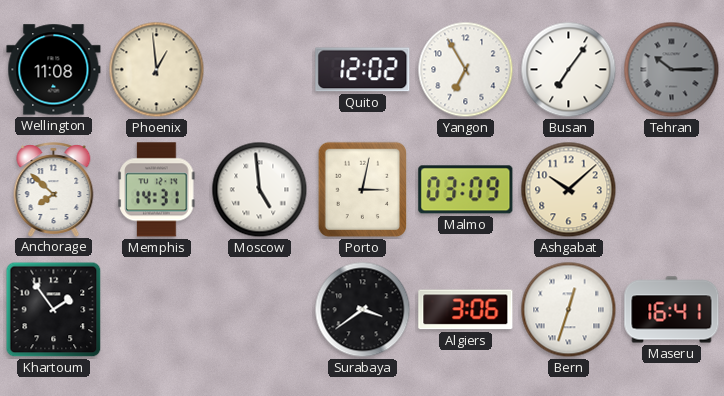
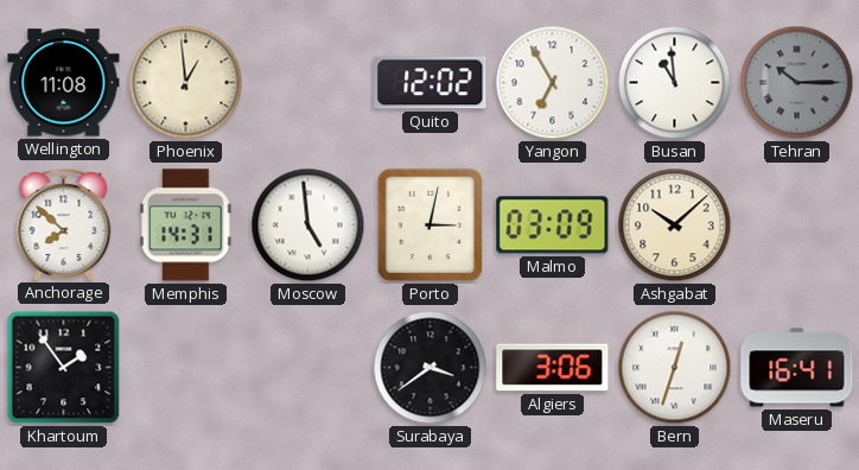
Busan: 7:06 -> 10:59 (675, 83)
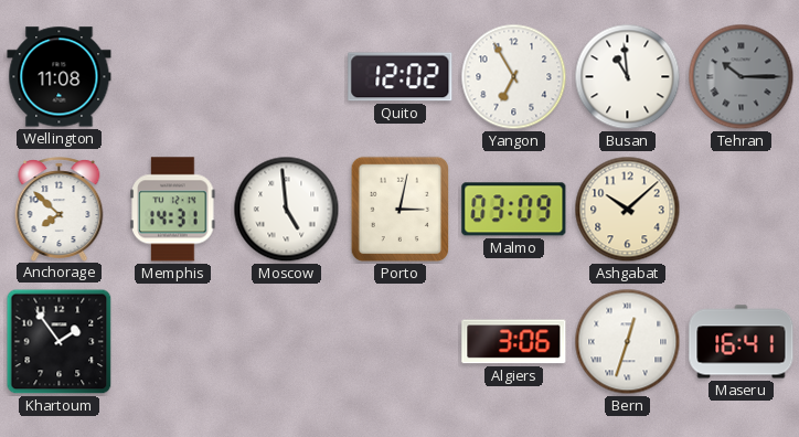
Phoenix: 12:59 -> none (186, 83)
Surabaya: 3:39 -> none (431, 368)
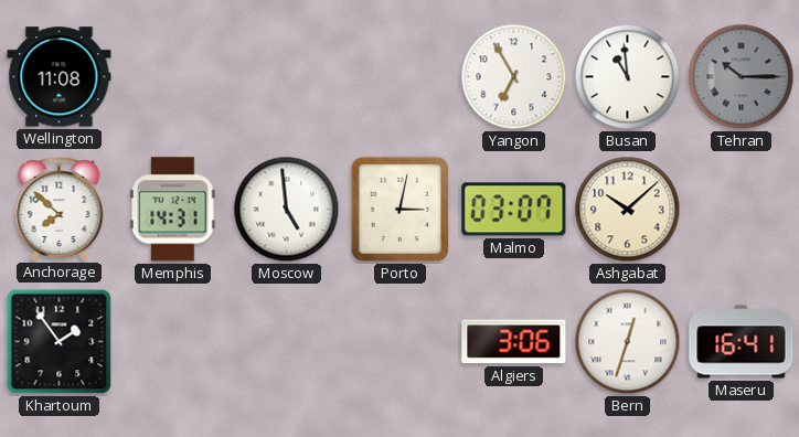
Quito: 12:02 -> none (401, 77)
Malmo: 03:09 -> 03:07 (514, 210)
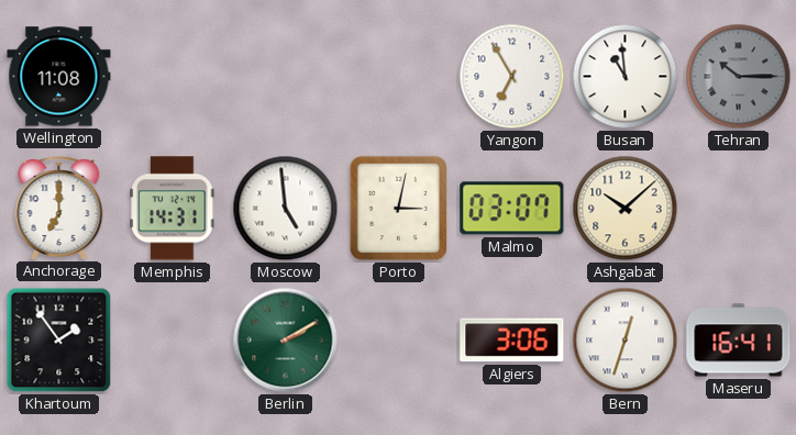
Anchorage: 7:52 -> 7:00 (59, 208)
Berlin: none -> 2:10 (286, 341)
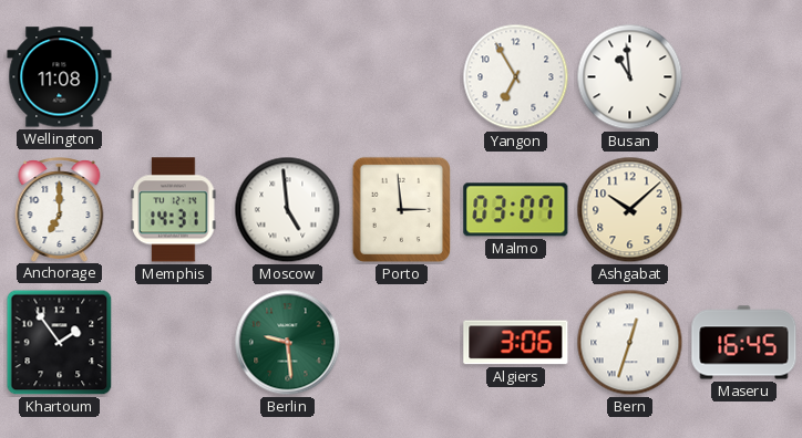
Tehran: 10:15 -> none (739, 77)
Porto: 3:02 -> 2:59 (402, 210)
Berlin: 2:10 -> 9:29 (288, 343)
Maseru: 16:41 -> 16:45 (744, 343)
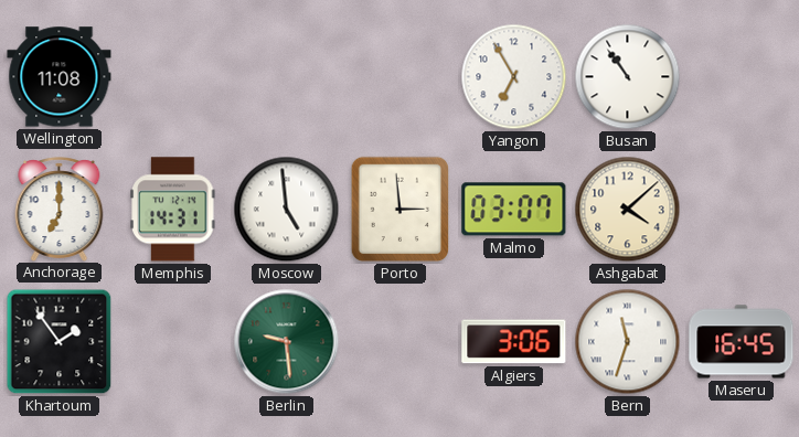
Busan: 10:59 -> 10:54 (628, 77)
Ashgabat: 10:08 -> 4:08 (628, 210)
Bern: 12:33 -> 11:33 (628, 342)
